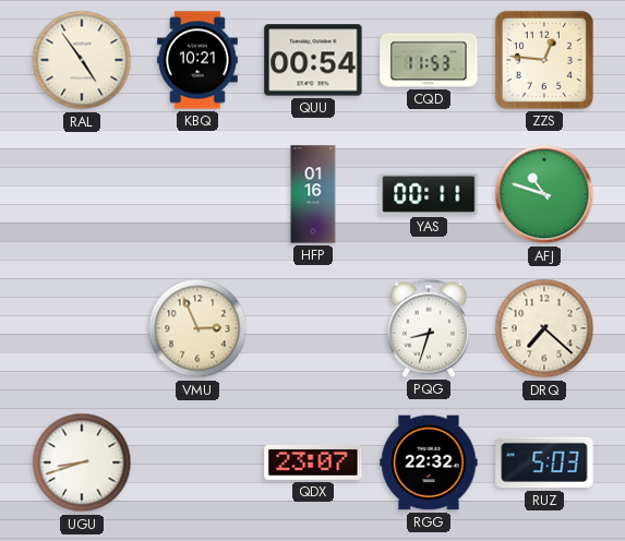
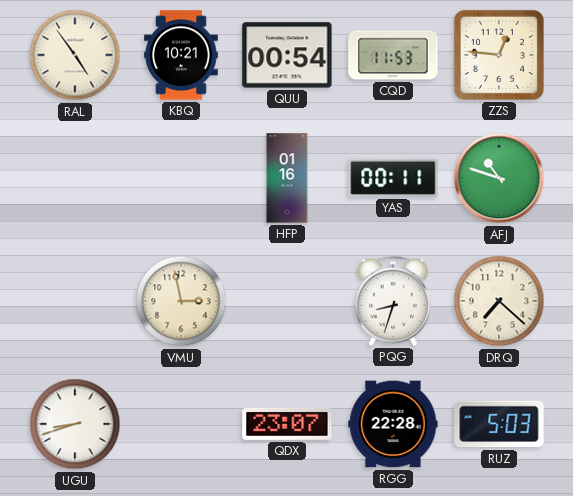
VMU: 2:56 -> 2:58 (181, 301)
RGG: 22:32 -> 22:28 (393, 424)
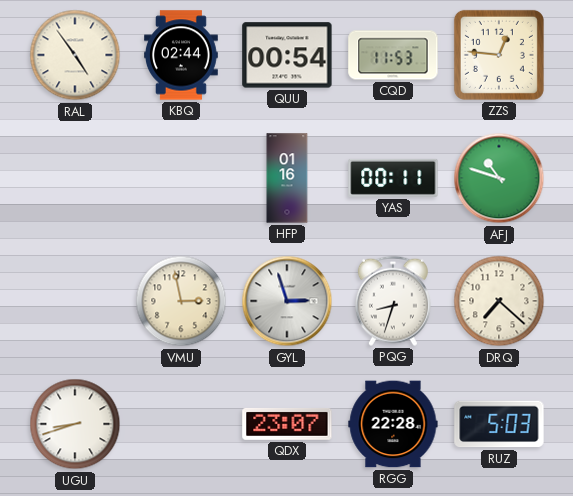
KBQ: 10:21 -> 02:44 (182, 55)
GYL: none -> 2:57 (287, 301)
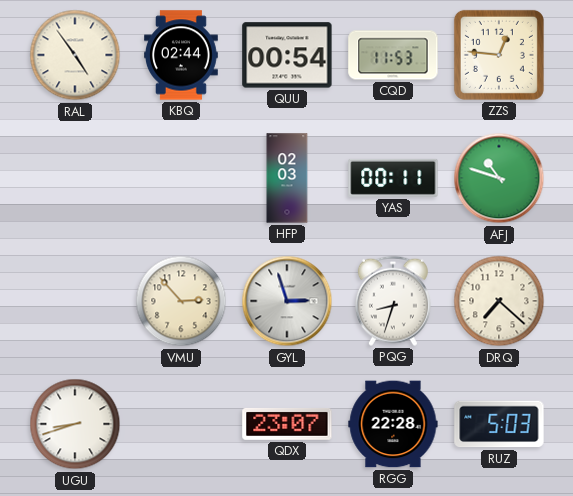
HFP: 01:16 -> 02:03 (287, 178)
VMU: 2:58 -> 2:53 (181, 301)
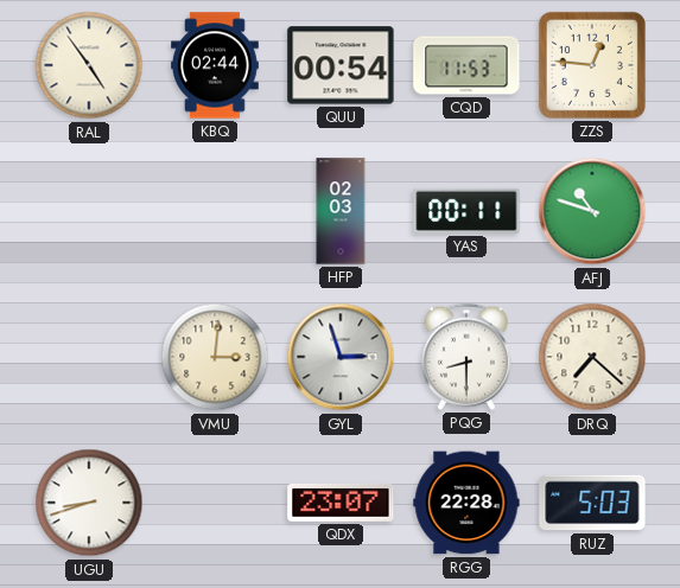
VMU: 2:53 -> 3:01 (215, 357)
PQG: 8:33 -> 8:30 (466, 357)
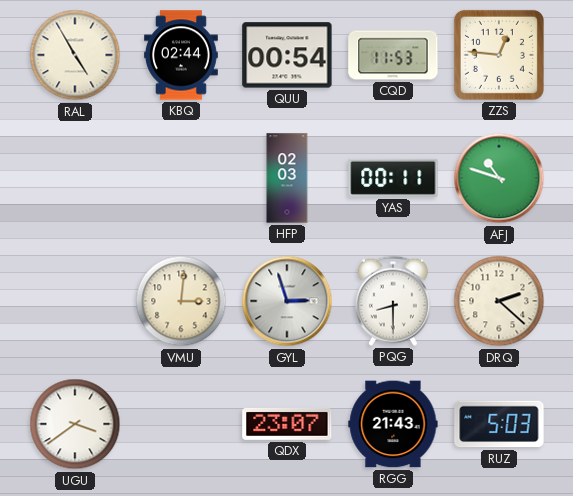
RAL: 4:54 -> 4:55 (75, 55)
DRQ: 7:22 -> 2:22 (499, 301)
UGU: 8:42 -> 3:39 (75, 424)
RGG: 22:28 -> 21:43 (393, 424)
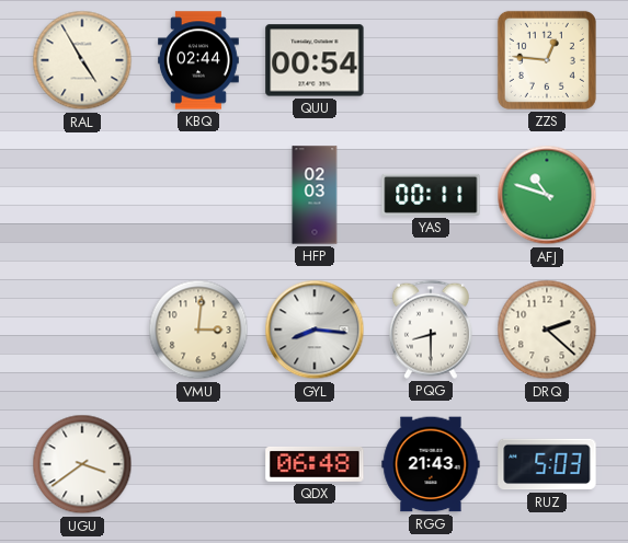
CQD: 11:53 -> none (393, 55)
GYL: 2:57 -> 8:16 (315, 330)
QDX: 23:07 -> 06:48 (315, 464)
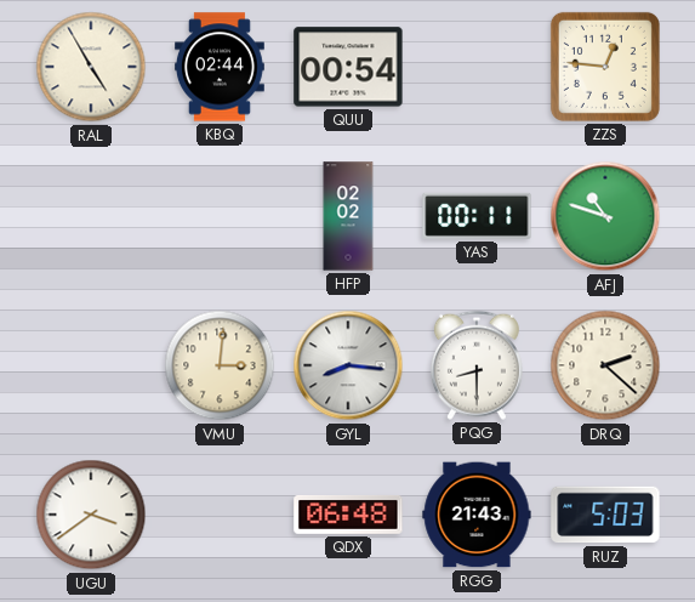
HFP: 02:03 -> 02:02 (348, 216)
